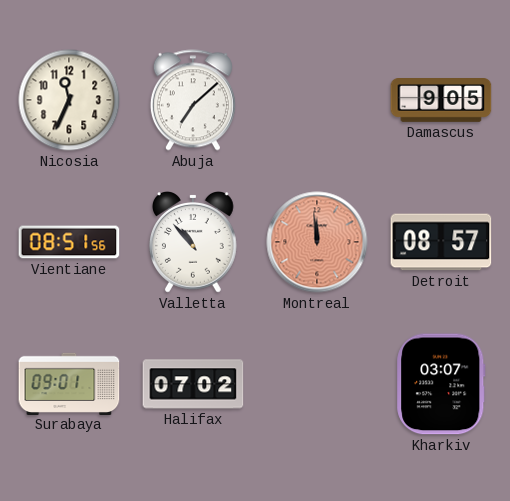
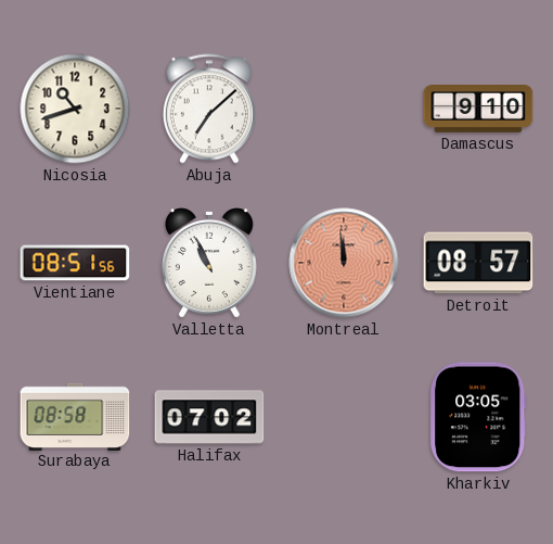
Nicosia: 11:34 -> 10:42 (75, 109)
Damascus: 9:05 -> 9:10 (478, 110)
Valletta: 10:53 -> 10:56 (209, 264)
Surabaya: 09:01 -> 08:58 (75, 416)
Kharkiv: 03:07 -> 03:05 (478, 417)
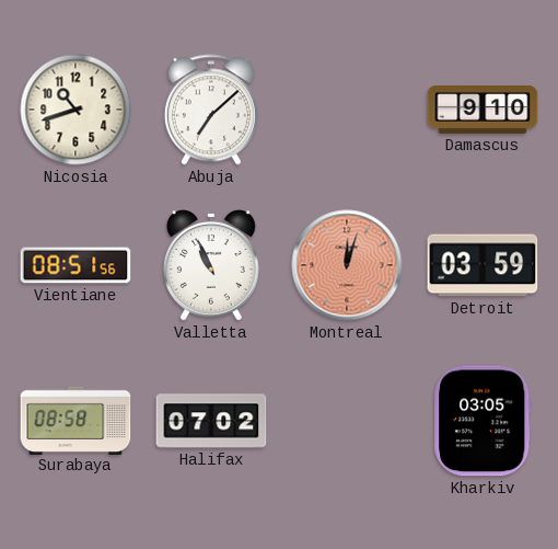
Montreal: 11:59 -> 12:03 (347, 265)
Detroit: 08:57 -> 03:59 (483, 265)
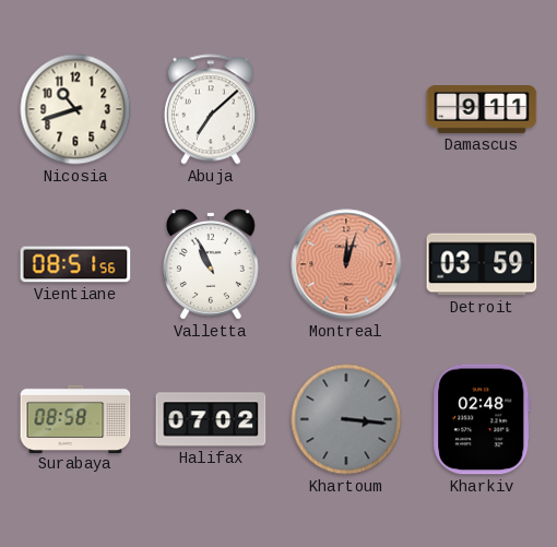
Damascus: 9:10 -> 9:11 (482, 110)
Khartoum: none -> 3:16 (346, 419)
Kharkiv: 03:05 -> 02:48 (482, 419)
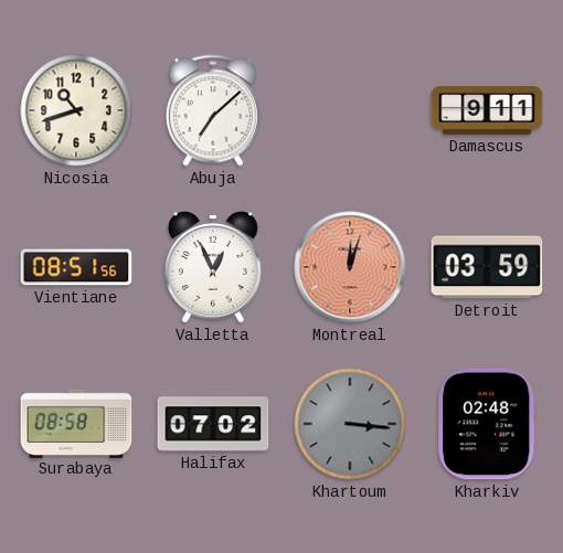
Valletta: 10:56 -> 12:56 (213, 268)
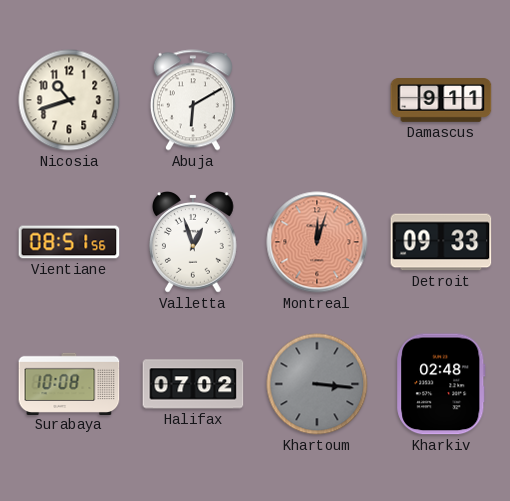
Abuja: 7:08 -> 6:10 (193, 100)
Valletta: 12:56 -> 12:57 (193, 243)
Detroit: 03:59 -> 09:33 (441, 242)
Surabaya: 08:58 -> 10:08 (69, 383)
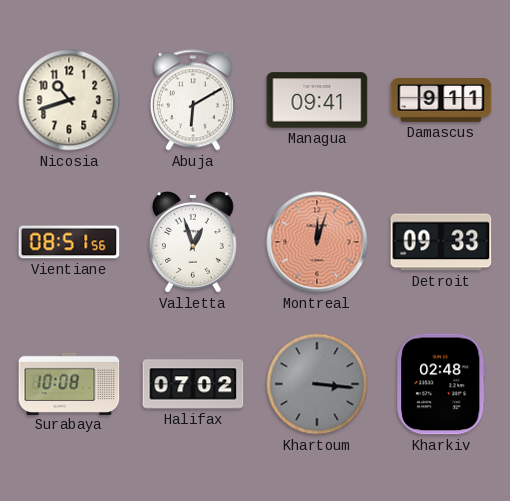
Managua: none -> 09:41 (317, 100)
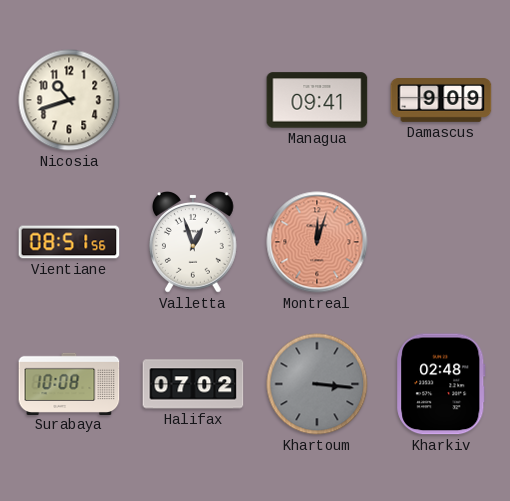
Abuja: 6:10 -> none (193, 100)
Damascus: 9:11 -> 9:09 (441, 101)
Detroit: 09:33 -> none (441, 242)
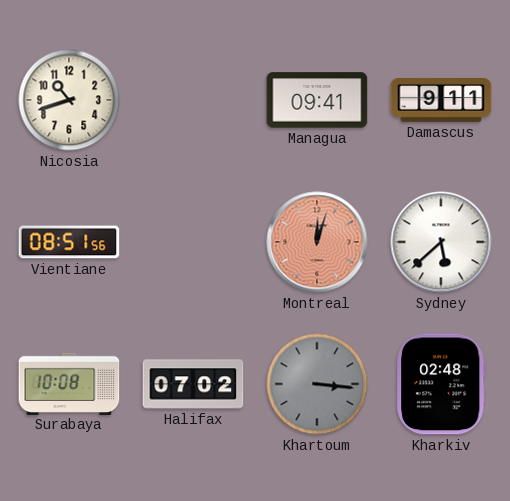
Damascus: 9:09 -> 9:11 (441, 101)
Valletta: 12:57 -> none (193, 243)
Sydney: none -> 5:38 (441, 242)
